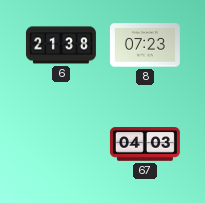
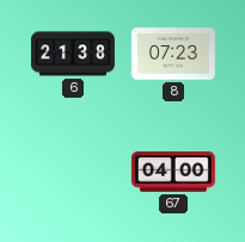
67: 04:03 -> 04:00 (173, 172)
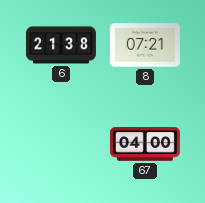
8: 07:23 -> 07:21 (145, 45)
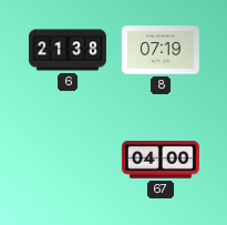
8: 07:21 -> 07:19 (161, 50)
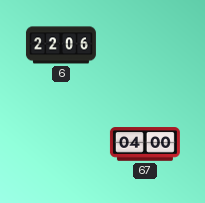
6: 21:38 -> 22:06 (61, 45)
8: 07:19 -> none (161, 50)
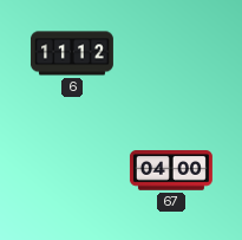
6: 22:06 -> 11:12 (72, 53)
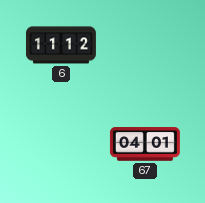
67: 04:00 -> 04:01 (145, 144)
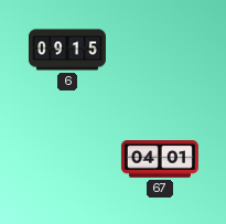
6: 11:12 -> 09:15 (67, 50)
